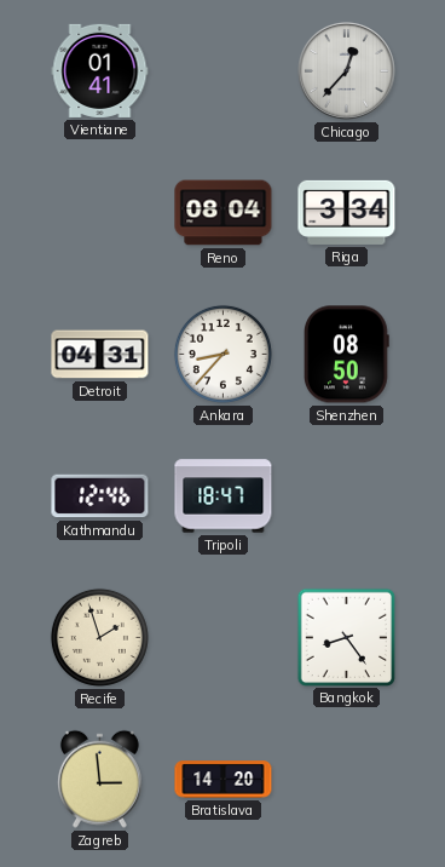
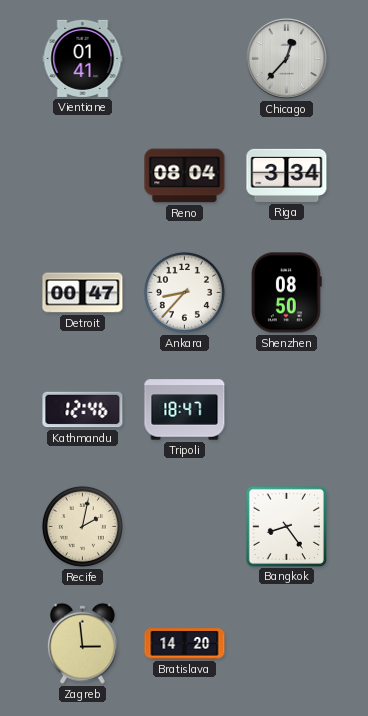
Detroit: 04:31 -> 00:47 (83, 293)
Recife: 1:57 -> 2:02 (82, 526)
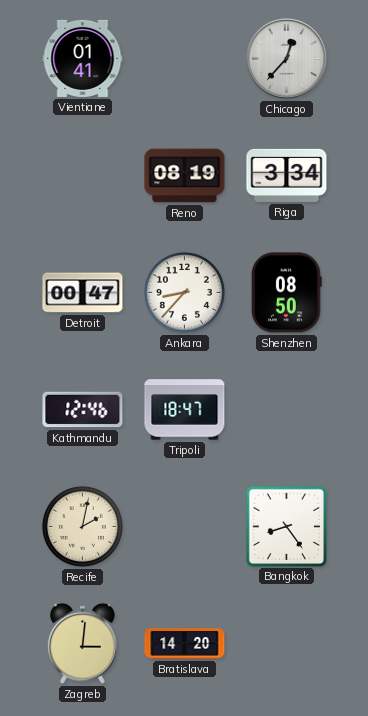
Reno: 08:04 -> 08:19 (185, 176)
Zagreb: 2:59 -> 3:01 (82, 643)
